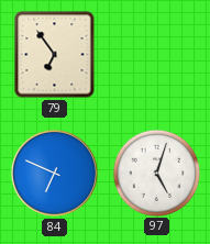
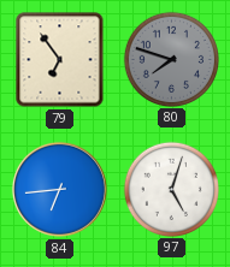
80: none -> 7:48 (171, 59)
84: 6:49 -> 6:44 (59, 189)
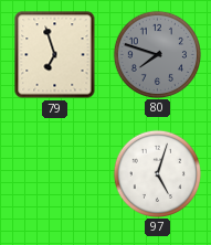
79: 6:54 -> 6:57 (55, 55)
84: 6:44 -> none (59, 189)
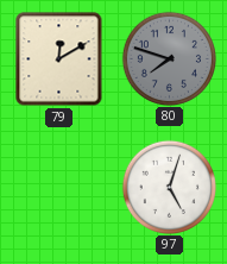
79: 6:57 -> 12:10 (59, 59)
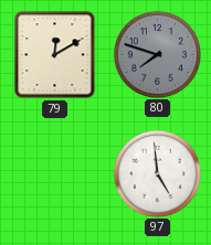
97: 5:03 -> 4:59 (157, 173)
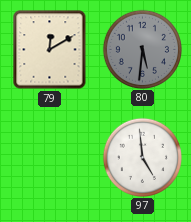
80: 7:48 -> 5:31 (142, 49)
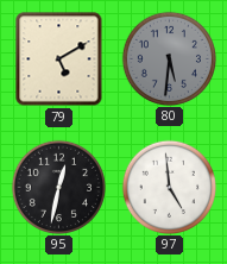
79: 12:10 -> 5:10 (59, 59)
95: none -> 12:32 (58, 187)
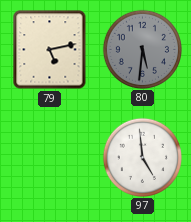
79: 5:10 -> 5:13 (50, 50)
95: 12:32 -> none (58, 187)
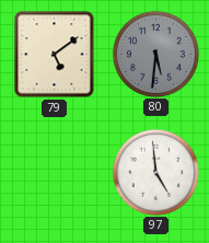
79: 5:13 -> 5:09 (55, 55)
